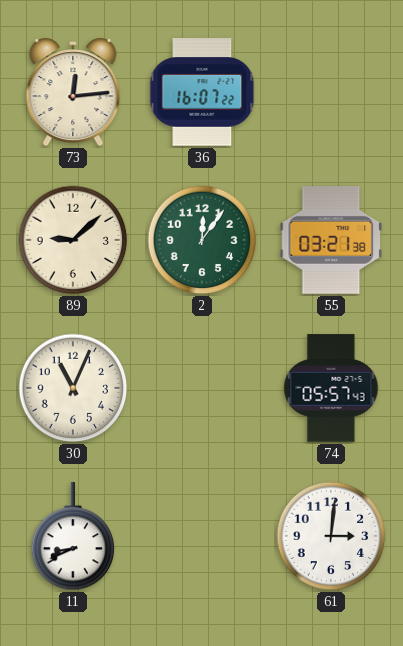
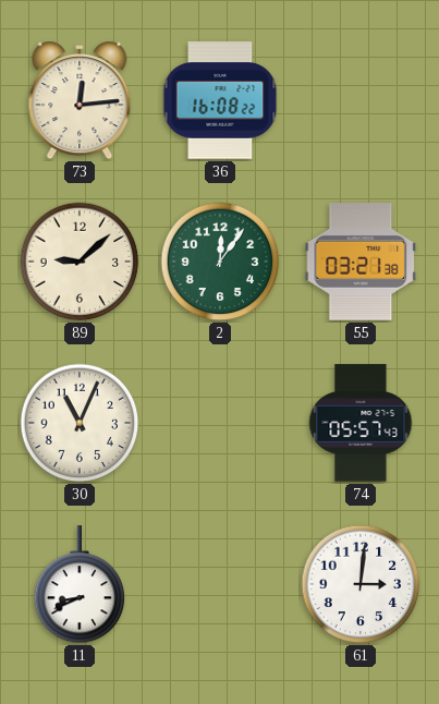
36: 16:07 -> 16:08 (220, 100)
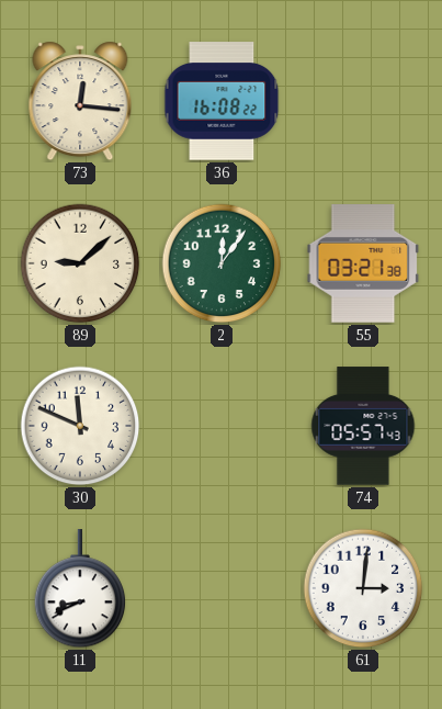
73: 12:14 -> 12:16 (80, 101)
30: 11:04 -> 11:49 (80, 426)
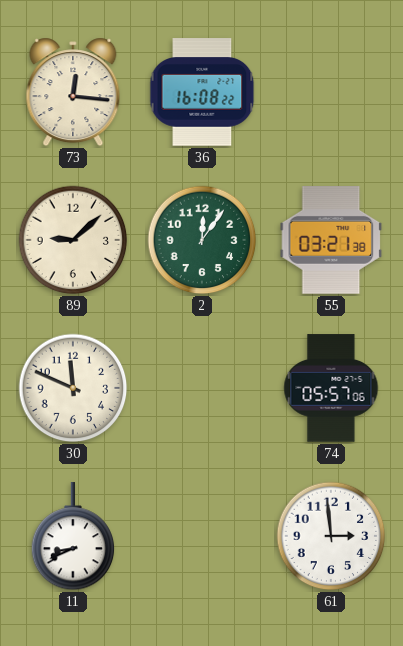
74: 05:57:43 -> 05:57:06 (331, 388)
61: 3:01 -> 2:59 (331, 536)
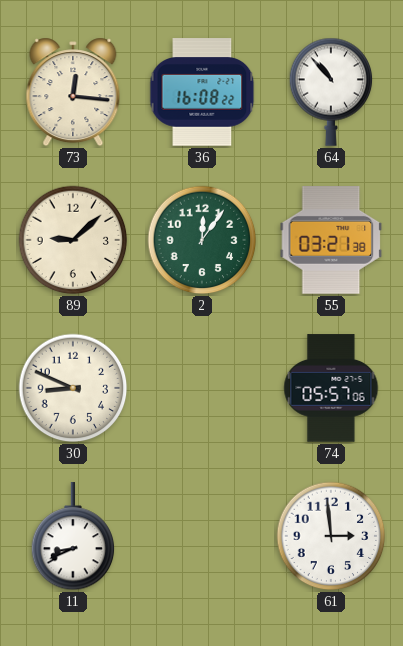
64: none -> 10:53 (331, 92)
30: 11:49 -> 8:49 (73, 388)
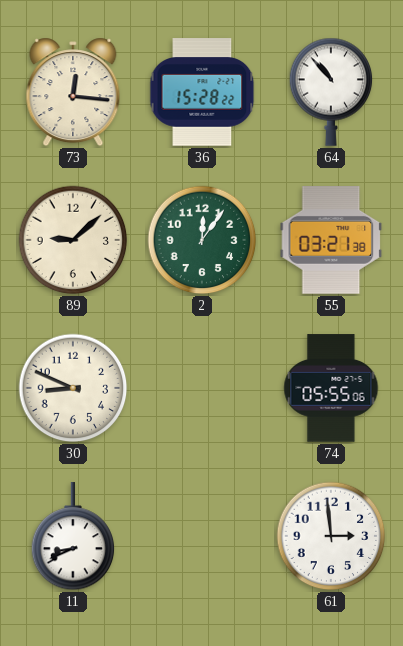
36: 16:08 -> 15:28 (202, 92)
74: 05:57 -> 05:55 (331, 388)
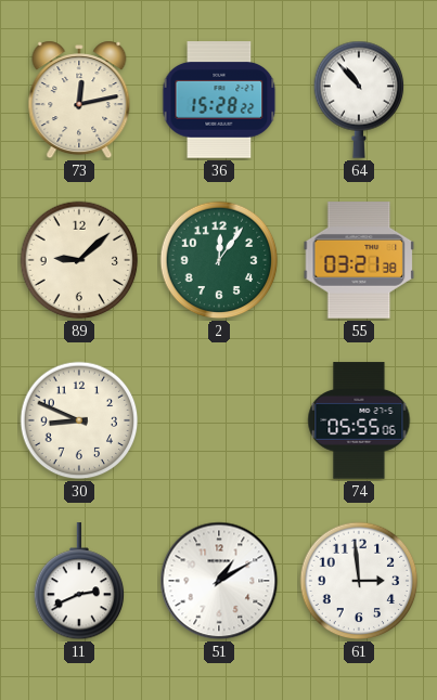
73: 12:16 -> 12:13 (79, 100)
11: 8:41 -> 2:41 (79, 582)
51: none -> 1:10 (219, 581)
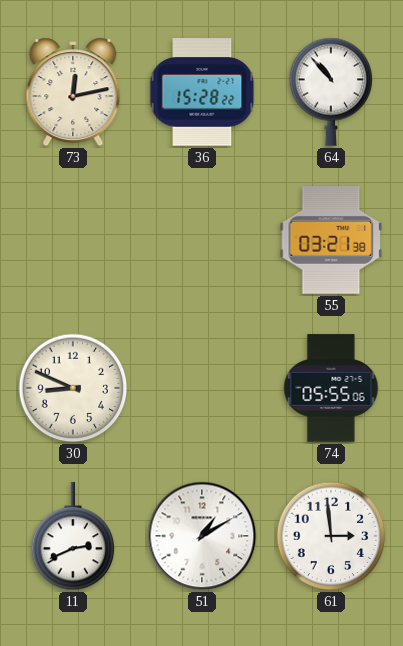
89: 9:08 -> none (79, 260)
2: 12:06 -> none (219, 260)
